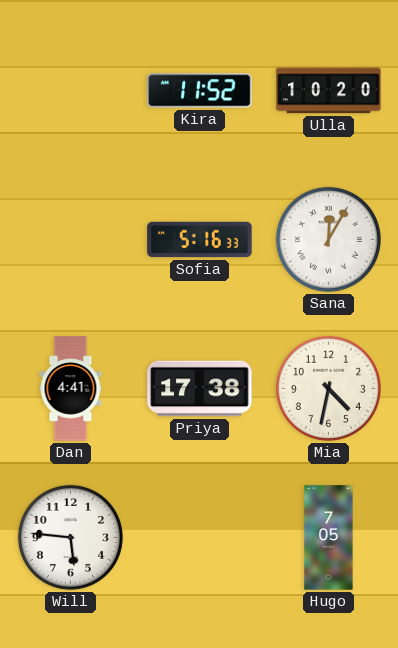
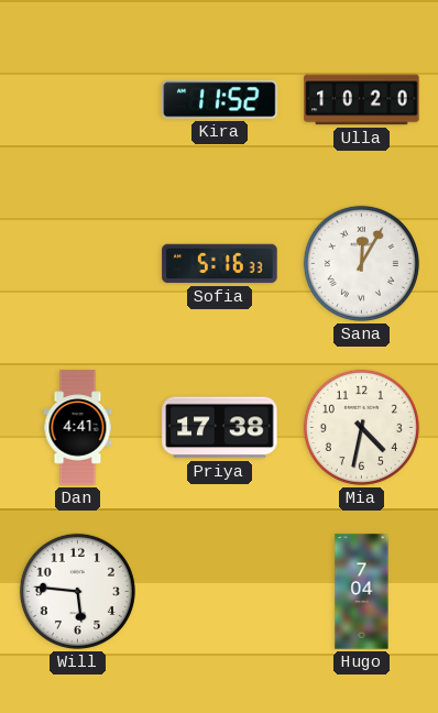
Hugo: 7:05 -> 7:04 (362, 592)
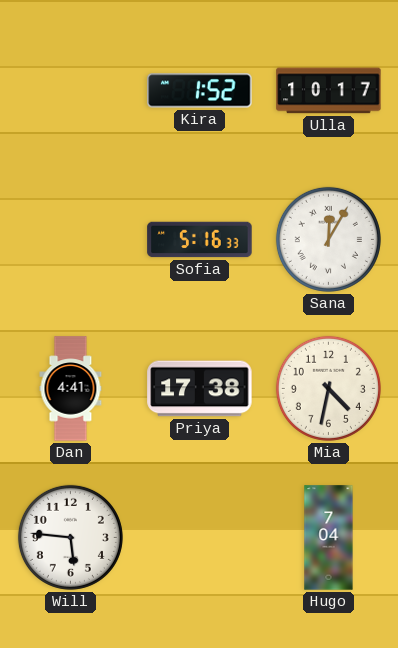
Kira: 11:52 -> 1:52 (200, 91)
Ulla: 10:20 -> 10:17 (329, 91)
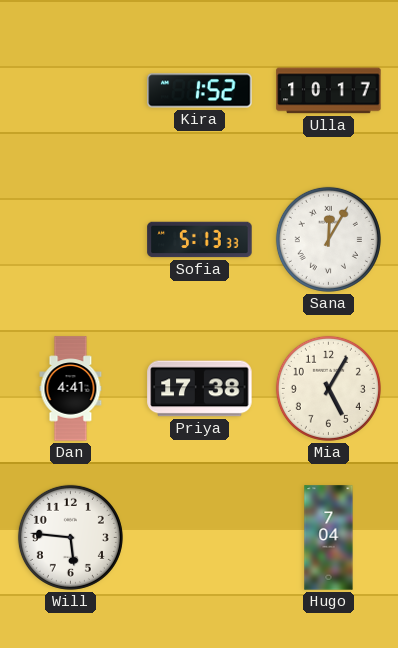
Sofia: 5:16 -> 5:13 (200, 240)
Mia: 4:32 -> 5:05 (328, 388)
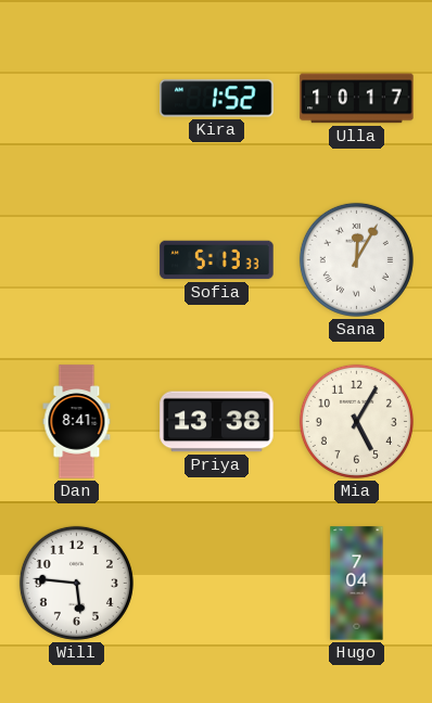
Dan: 4:41 -> 8:41 (77, 422)
Priya: 17:38 -> 13:38 (217, 422)
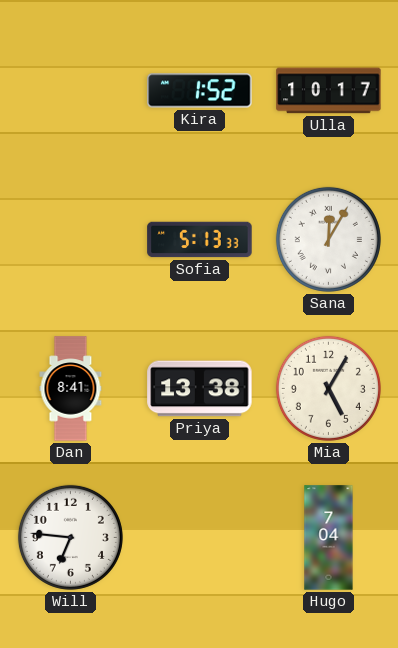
Will: 5:46 -> 6:46 (70, 537)
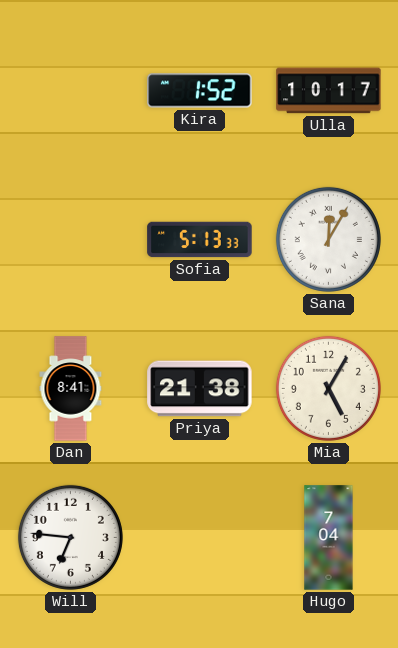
Priya: 13:38 -> 21:38 (200, 389)
